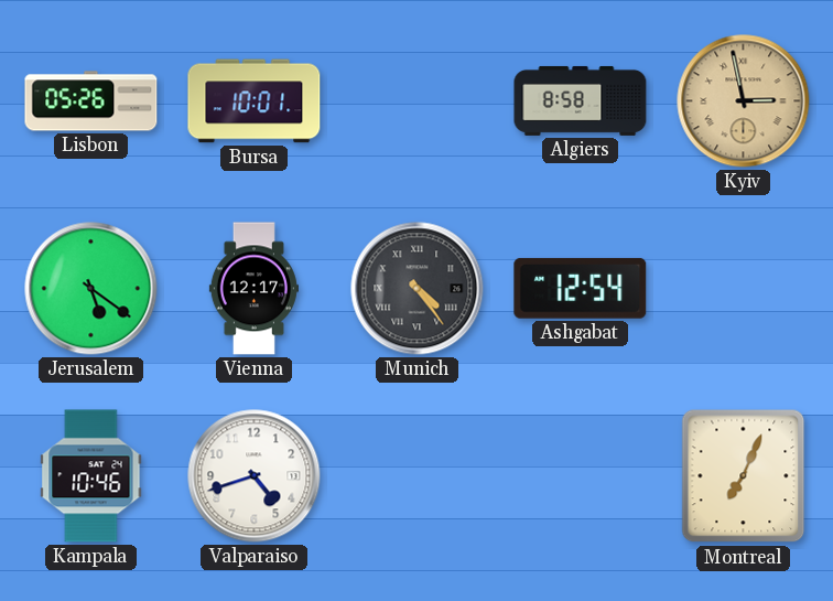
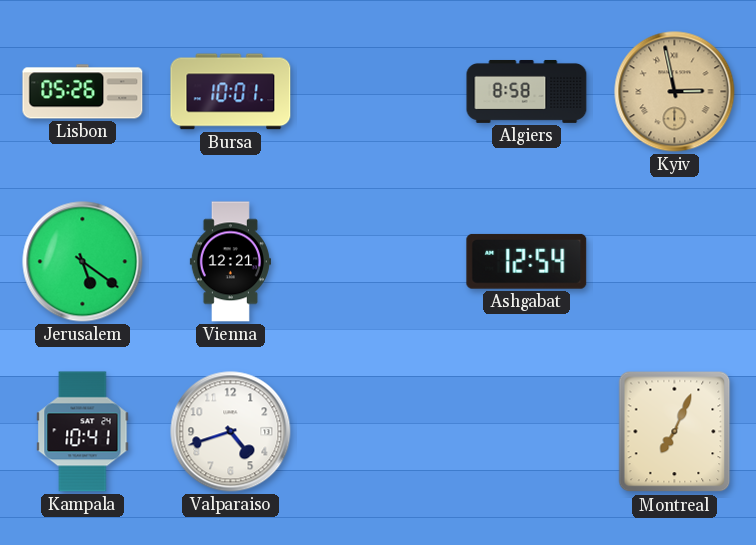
Vienna: 12:17 -> 12:21 (230, 262)
Munich: 4:24 -> none (418, 289)
Kampala: 10:46 -> 10:41 (83, 432)
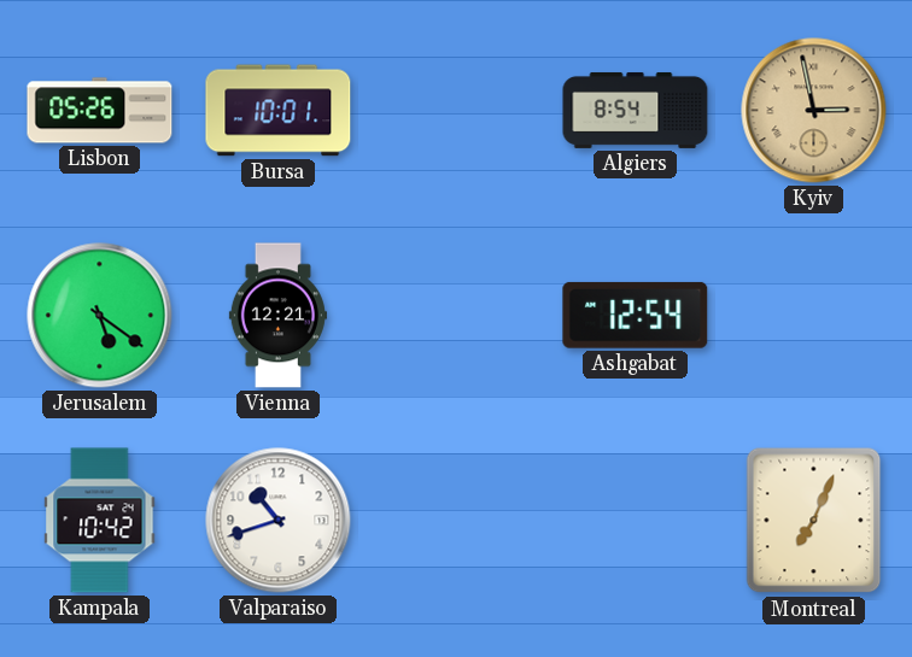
Algiers: 8:58 -> 8:54 (636, 110)
Kampala: 10:41 -> 10:42 (100, 521)
Valparaiso: 4:42 -> 10:42 (279, 521)
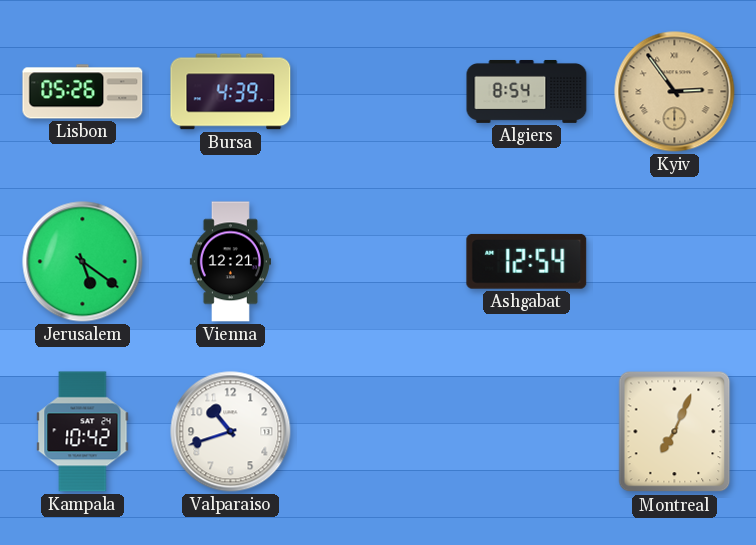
Bursa: 10:01 -> 4:39 (231, 92)
Kyiv: 2:58 -> 2:54 (675, 92)
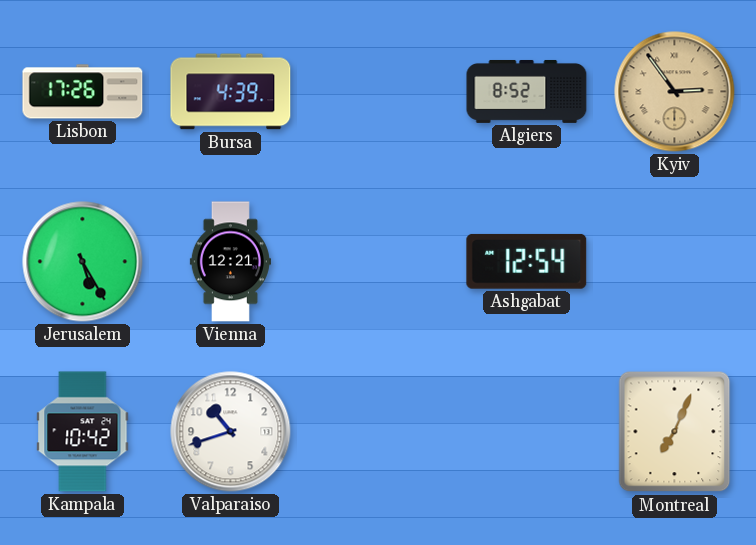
Lisbon: 05:26 -> 17:26 (83, 92)
Algiers: 8:54 -> 8:52 (527, 91)
Jerusalem: 5:21 -> 5:25 (83, 262)
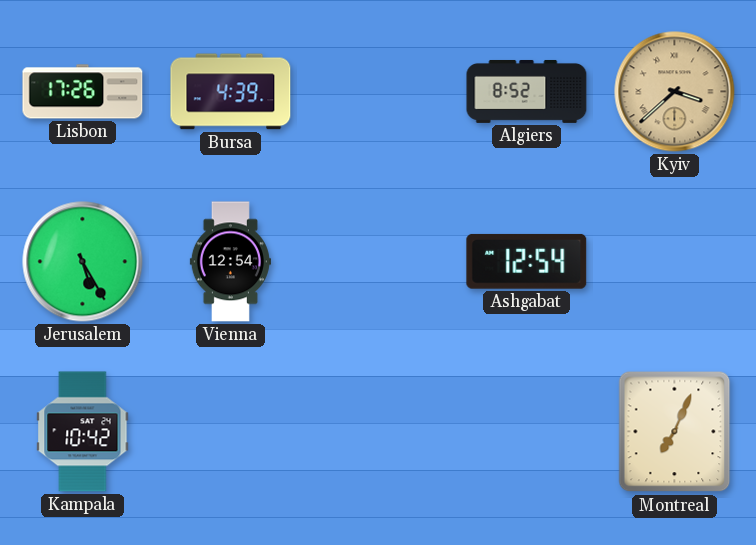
Kyiv: 2:54 -> 3:38 (675, 92)
Vienna: 12:21 -> 12:54 (230, 262)
Valparaiso: 10:42 -> none (231, 432)
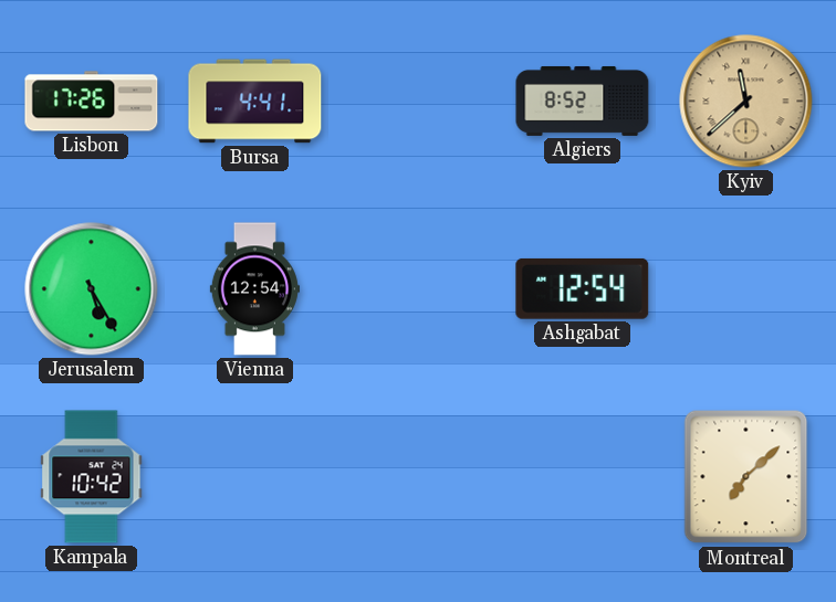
Bursa: 4:39 -> 4:41 (255, 102)
Kyiv: 3:38 -> 11:38 (746, 102)
Montreal: 7:04 -> 7:08 (746, 477)
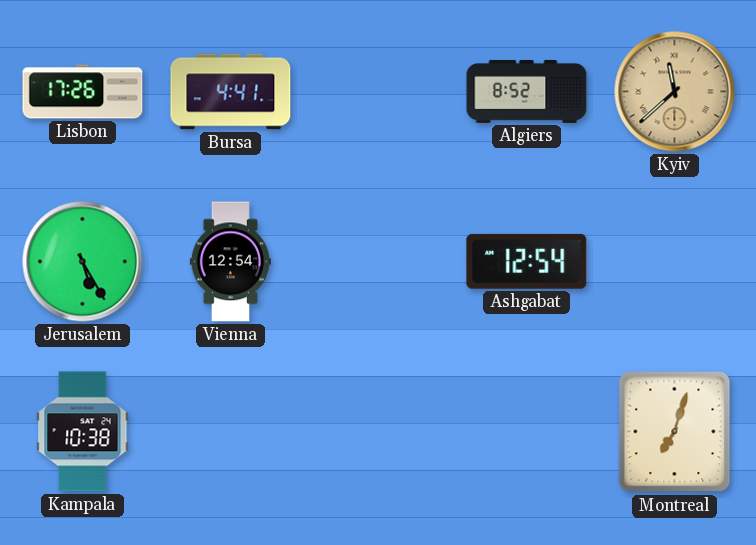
Kampala: 10:42 -> 10:38 (83, 432)
Montreal: 7:08 -> 7:03 (675, 432)
